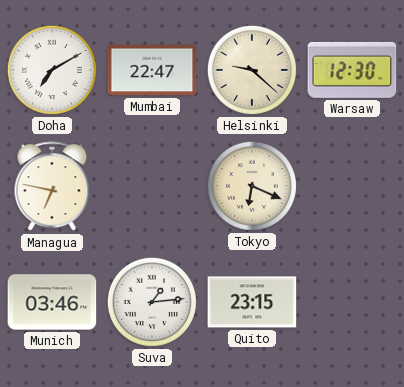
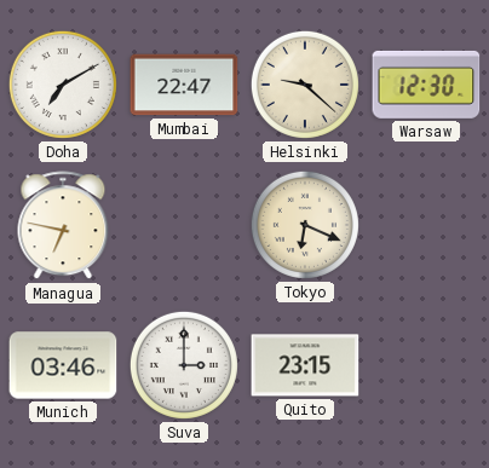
Suva: 1:14 -> 3:00 (184, 365)
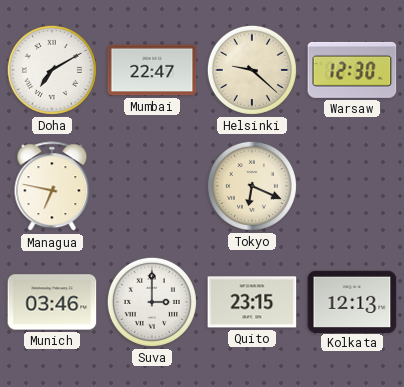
Kolkata: none -> 12:13 (352, 301)
